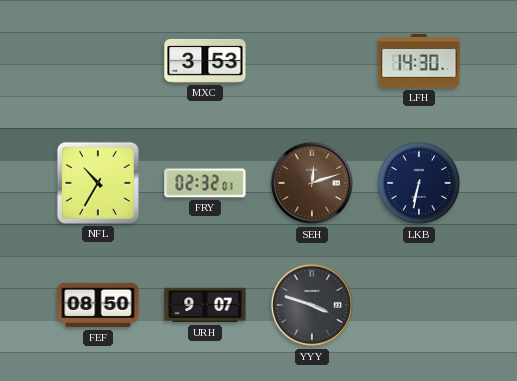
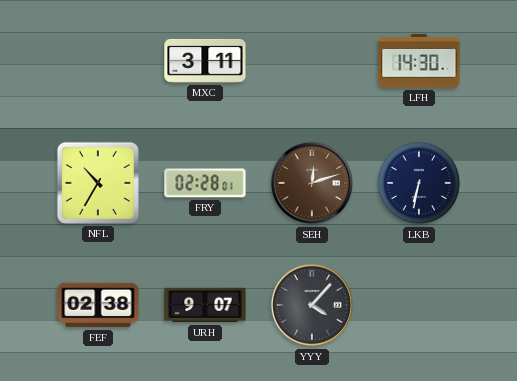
MXC: 3:53 -> 3:11 (205, 61)
FRY: 02:32 -> 02:28 (205, 183)
FEF: 08:50 -> 02:38 (98, 305)
YYY: 3:48 -> 4:07 (312, 305)
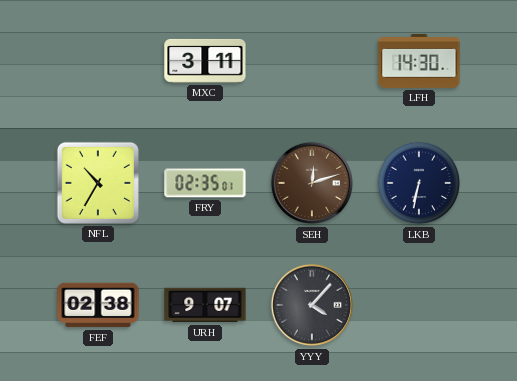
FRY: 02:28 -> 02:35 (205, 183)
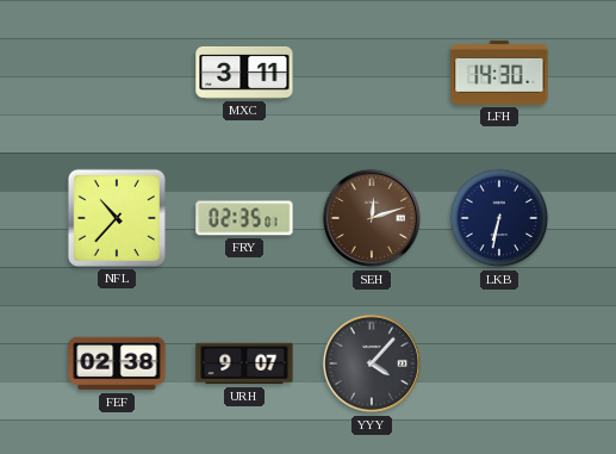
NFL: 10:35 -> 10:37 (117, 218)
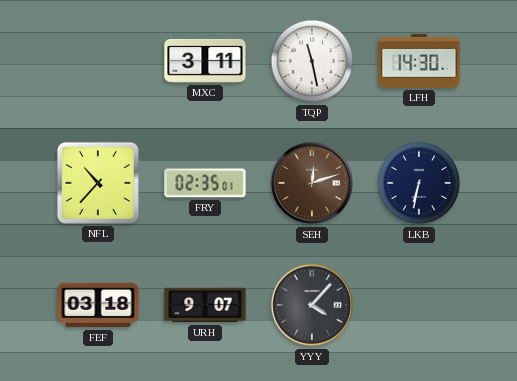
TQP: none -> 11:28 (312, 61)
FEF: 02:38 -> 03:18 (98, 305)
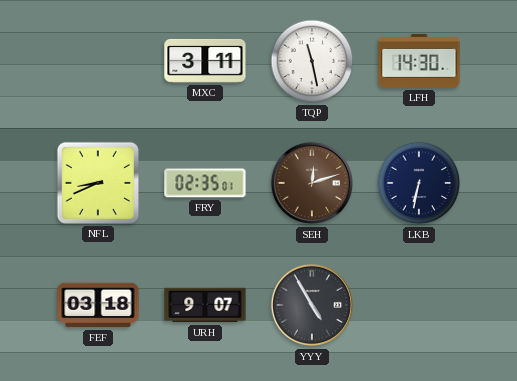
NFL: 10:37 -> 8:41 (98, 183)
YYY: 4:07 -> 4:55 (312, 305)
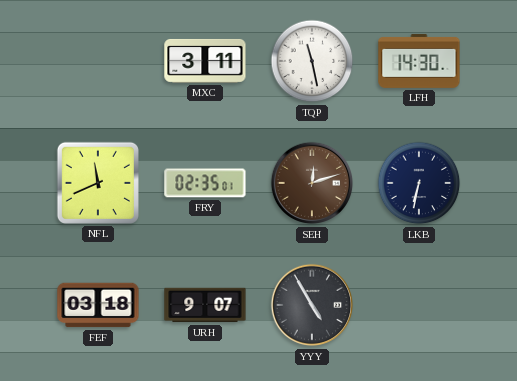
NFL: 8:41 -> 11:41 (98, 183)
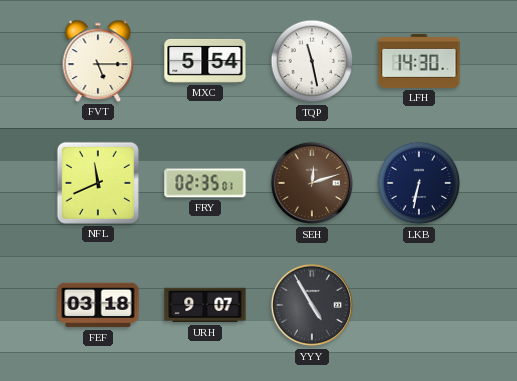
FVT: none -> 5:15 (98, 61)
MXC: 3:11 -> 5:54 (205, 61)
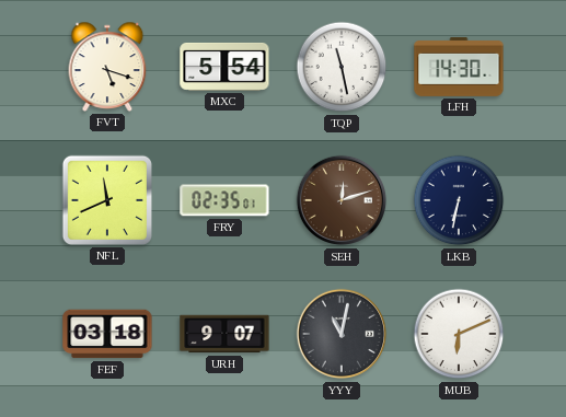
FVT: 5:15 -> 5:18 (107, 67)
YYY: 4:55 -> 11:02 (342, 334)
MUB: none -> 6:11 (459, 334)
